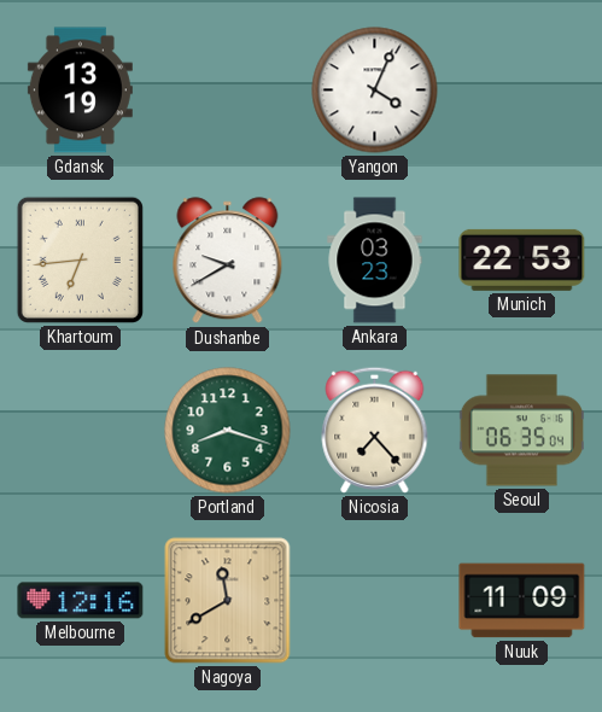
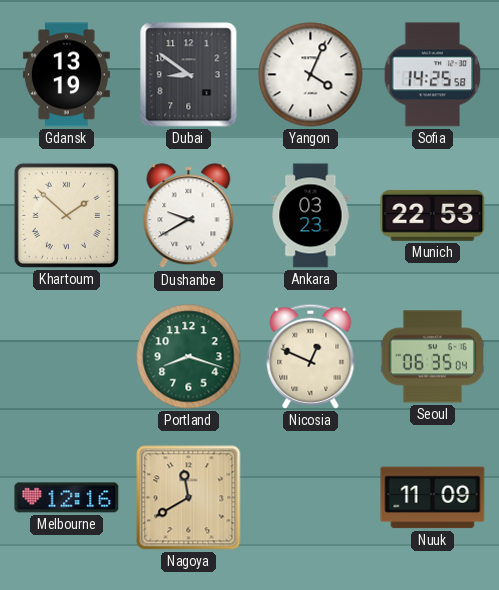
Dubai: none -> 8:51 (189, 75)
Sofia: none -> 14:25 (433, 75)
Khartoum: 6:44 -> 1:52 (66, 215)
Nicosia: 7:23 -> 12:49 (311, 356)
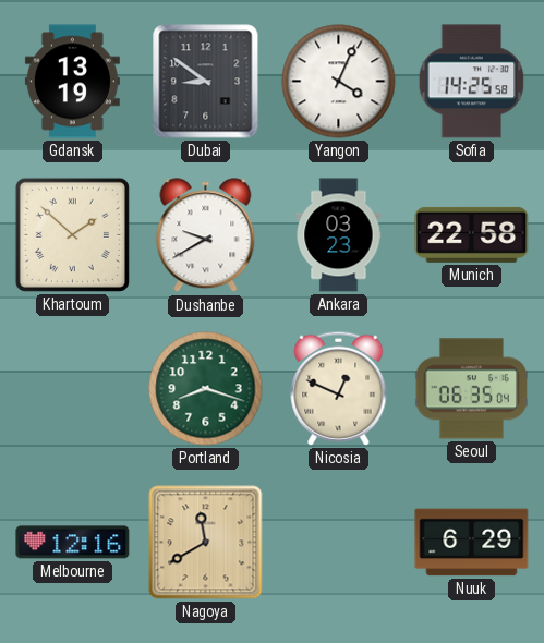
Munich: 22:53 -> 22:58 (472, 234)
Nuuk: 11:09 -> 6:29 (472, 543)
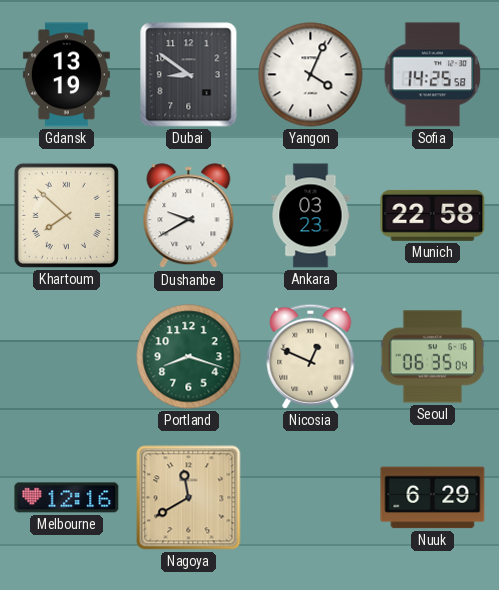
Khartoum: 1:52 -> 7:52 (66, 215)
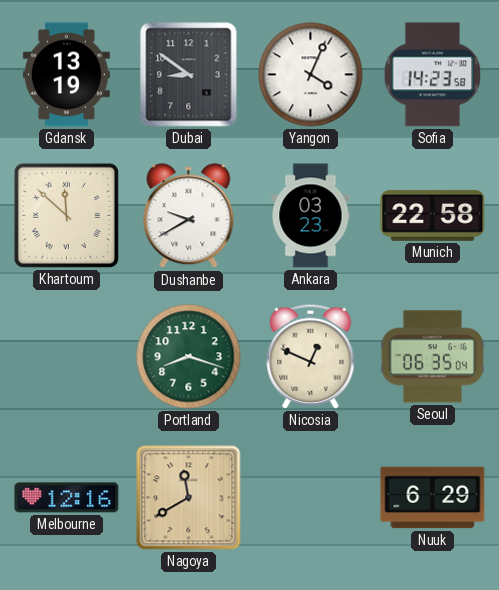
Sofia: 14:25 -> 14:23 (433, 75)
Khartoum: 7:52 -> 11:52 (66, 215)
